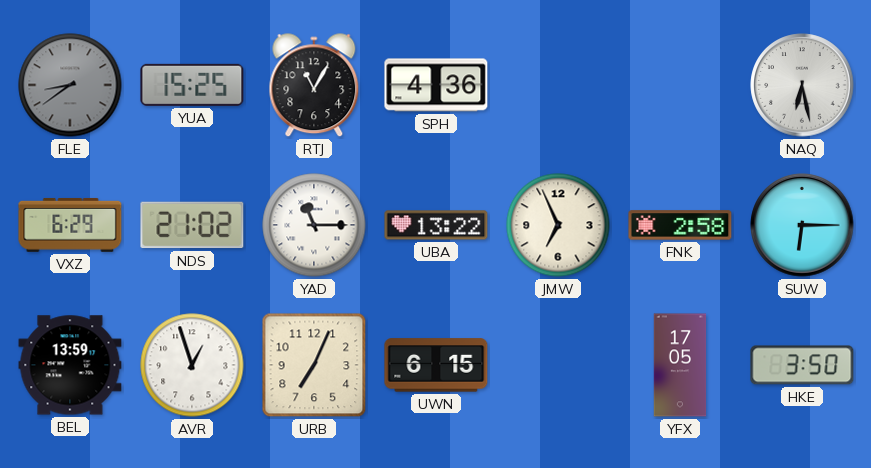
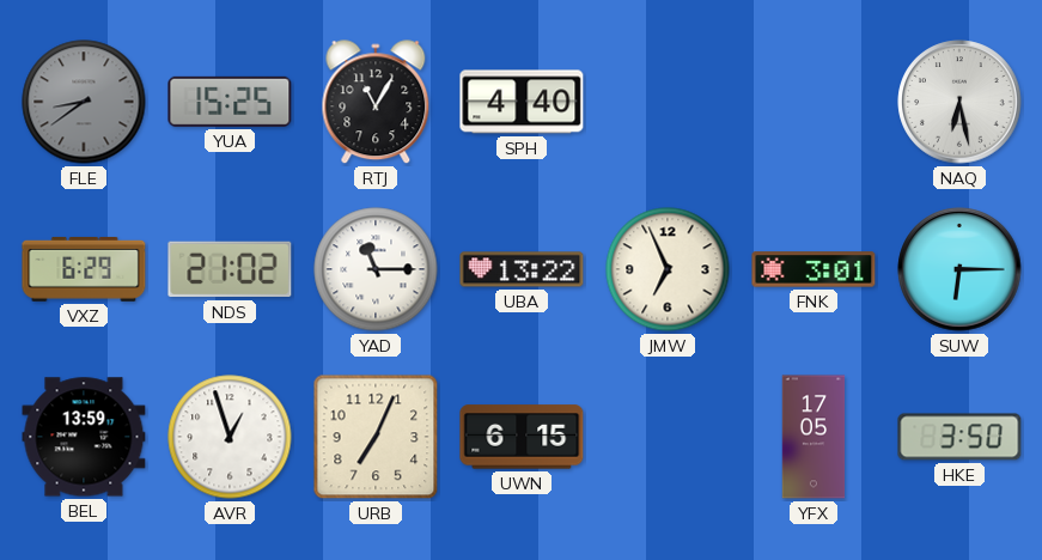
SPH: 4:36 -> 4:40 (522, 102)
FNK: 2:58 -> 3:01 (814, 269)
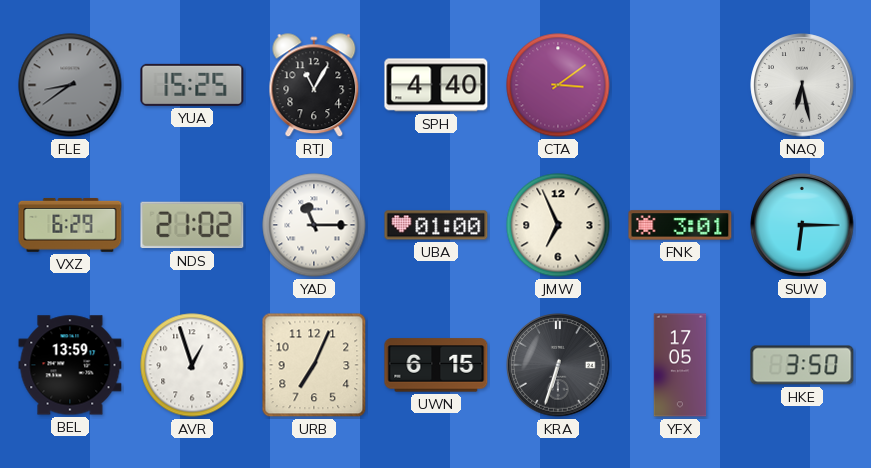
CTA: none -> 3:09 (558, 85)
UBA: 13:22 -> 01:00 (436, 225)
KRA: none -> 6:33 (558, 365)
